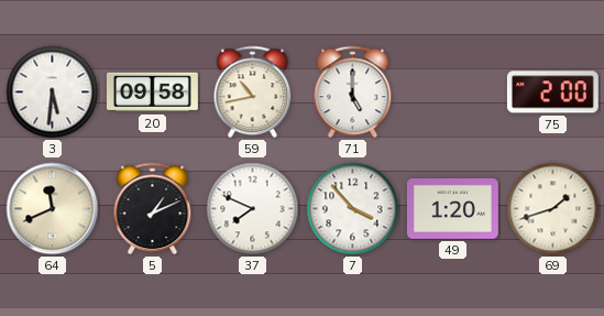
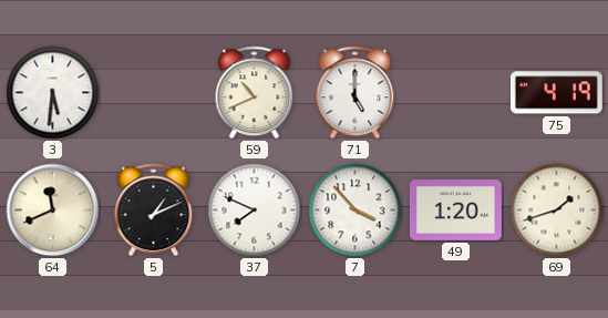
20: 09:58 -> none (152, 92)
59: 10:43 -> 10:41 (255, 93)
75: 2:00 -> 4:19 (556, 93)
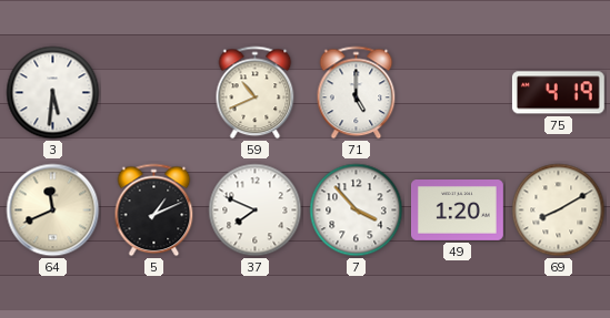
69: 1:42 -> 8:10 (559, 211)
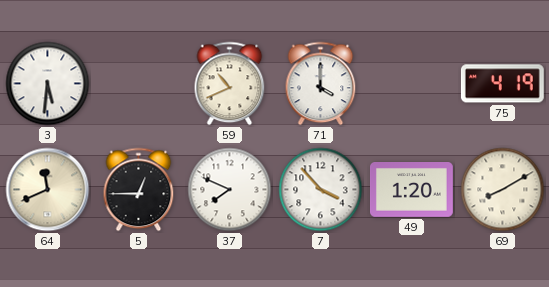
71: 5:00 -> 4:00 (321, 84)
5: 1:11 -> 12:45 (139, 190)
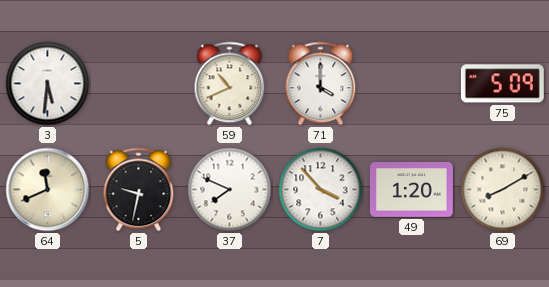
75: 4:19 -> 5:09 (502, 84)
5: 12:45 -> 9:32 (139, 190)
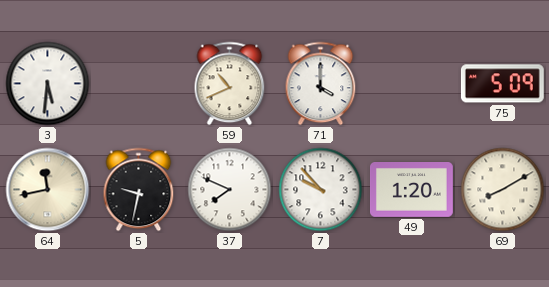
64: 11:41 -> 11:43 (48, 190)
7: 3:53 -> 9:53 (321, 190)
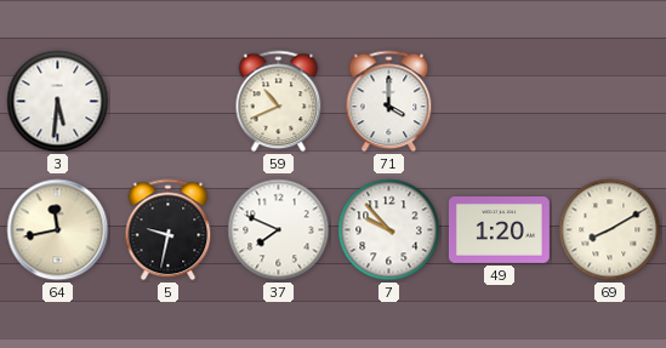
75: 5:09 -> none (502, 84)
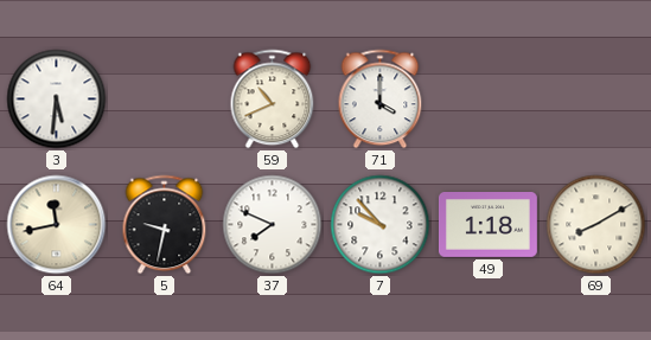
49: 1:20 -> 1:18 (489, 225)
